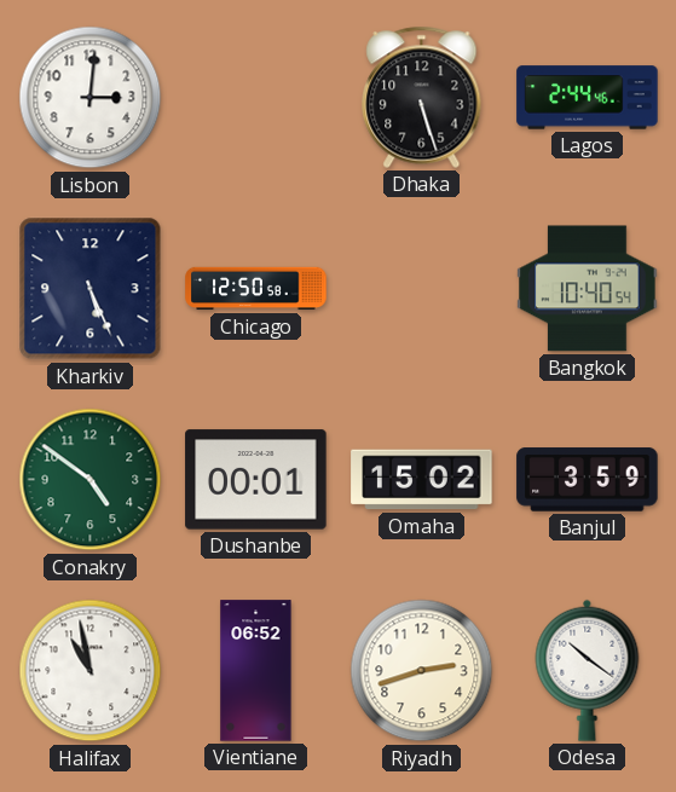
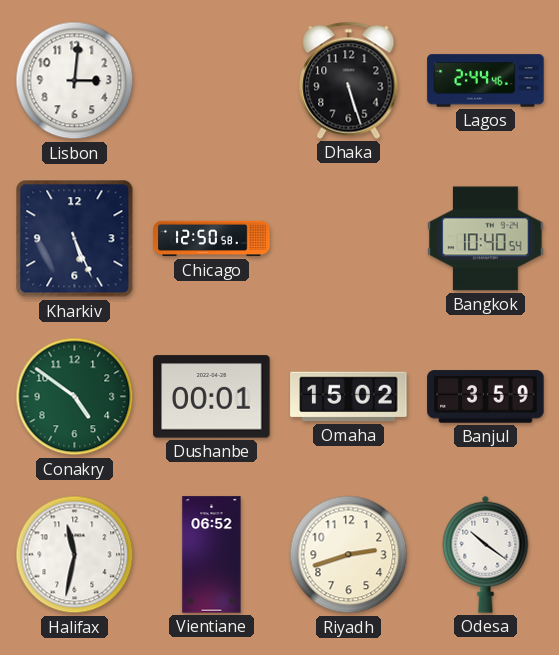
Halifax: 10:58 -> 11:32 (75, 555)
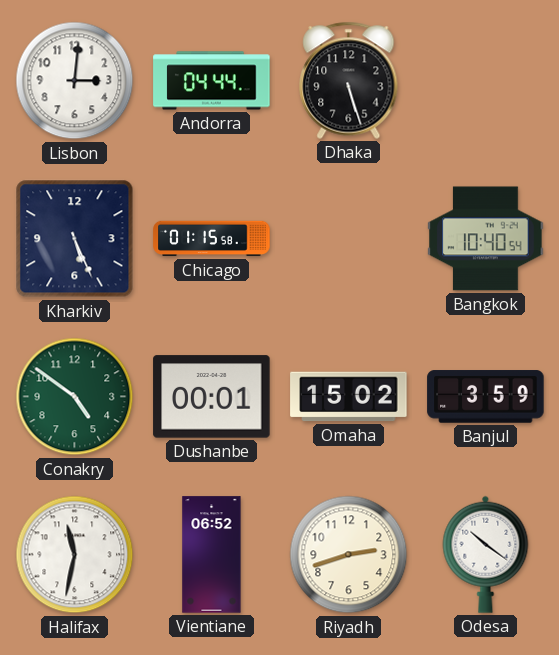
Andorra: none -> 04:44 (212, 81)
Lagos: 2:44 -> none (486, 81)
Chicago: 12:50 -> 01:15 (212, 239)
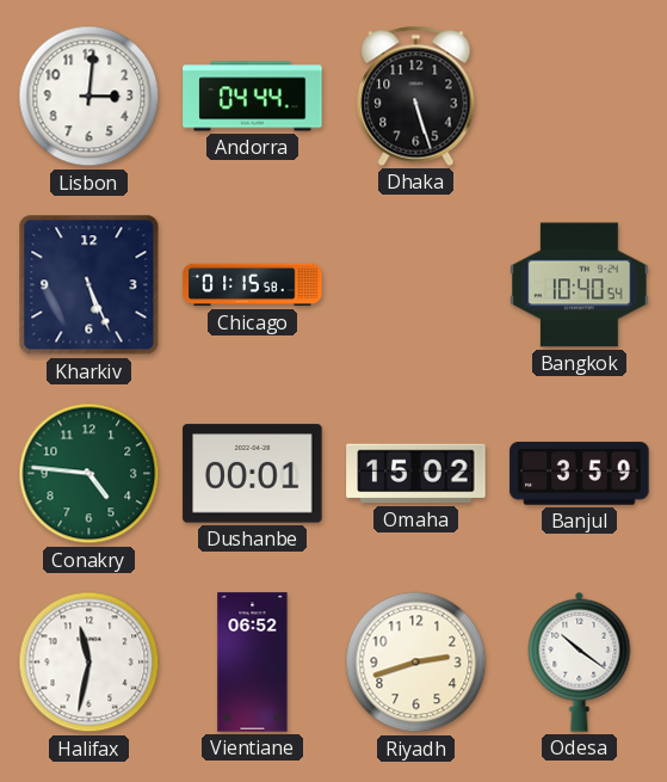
Conakry: 4:51 -> 4:46 (89, 474)
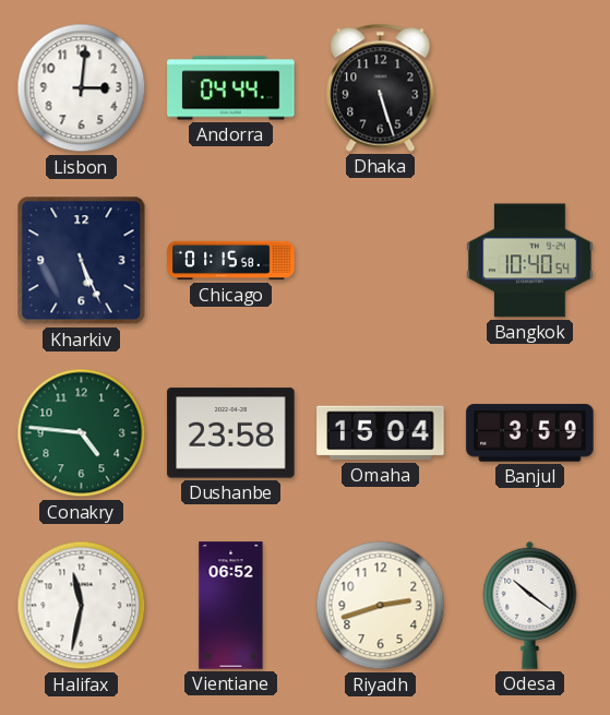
Dushanbe: 00:01 -> 23:58 (231, 433)
Omaha: 15:02 -> 15:04 (381, 433)
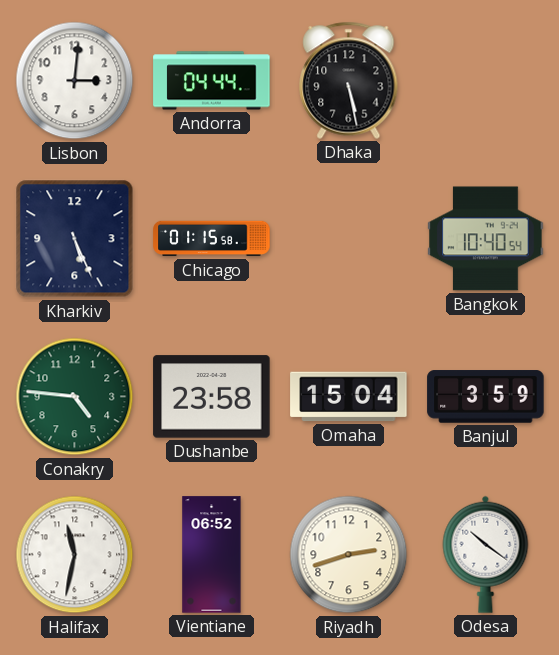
Dhaka: 5:27 -> 5:28 (349, 80)
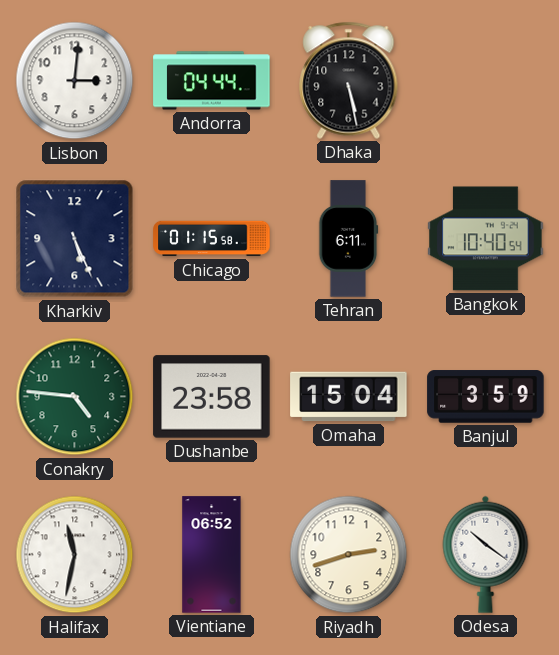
Tehran: none -> 6:11 (348, 239)
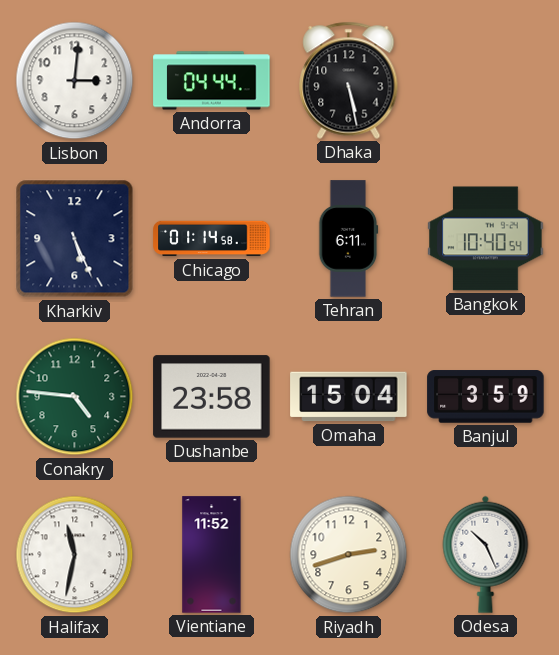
Chicago: 01:15 -> 01:14 (212, 239)
Vientiane: 06:52 -> 11:52 (212, 555)
Odesa: 10:21 -> 10:26 (486, 554)
